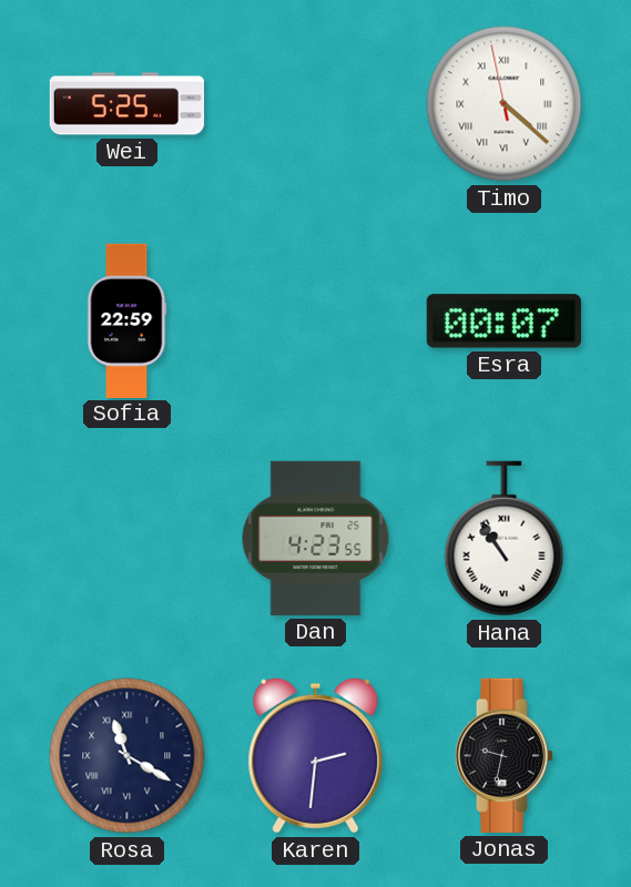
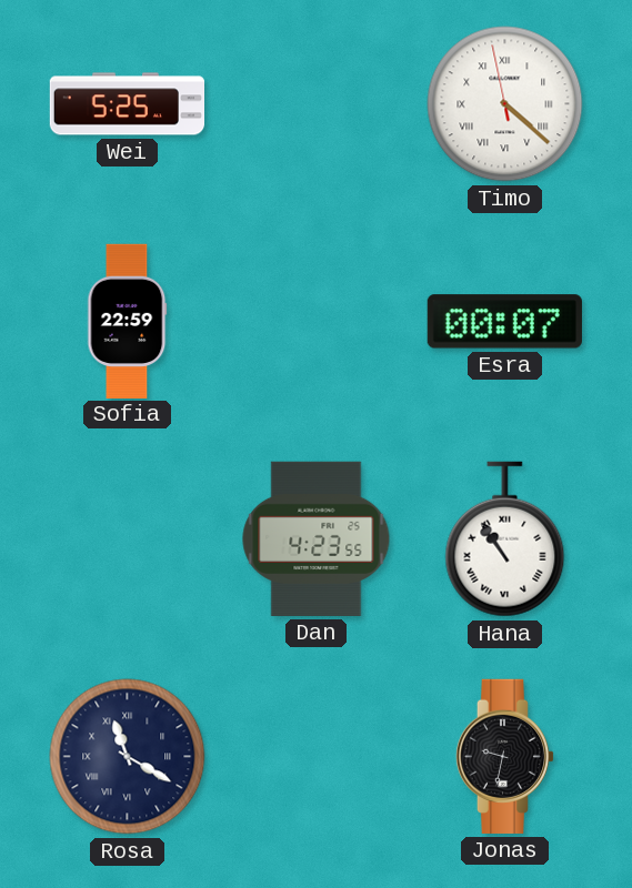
Karen: 2:31 -> none (316, 756)
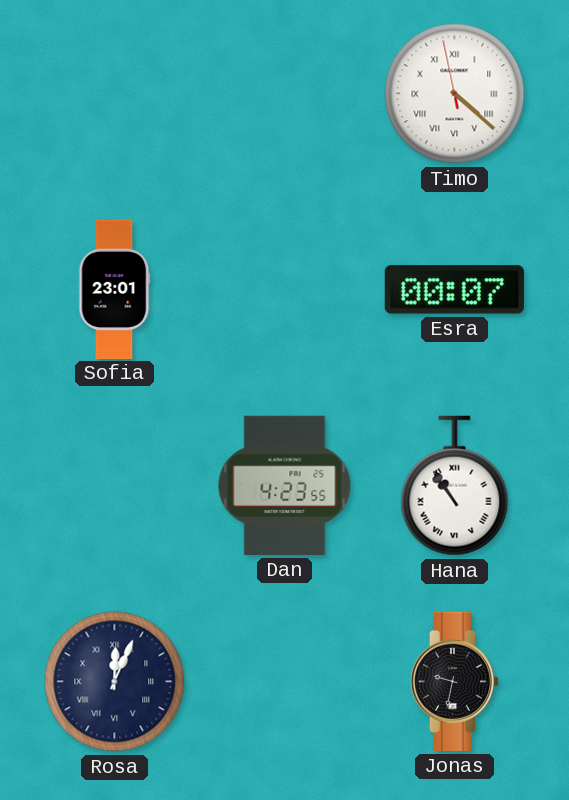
Wei: 5:25 -> none (127, 104)
Sofia: 22:59 -> 23:01 (115, 289)
Rosa: 11:20 -> 12:04 (115, 682)
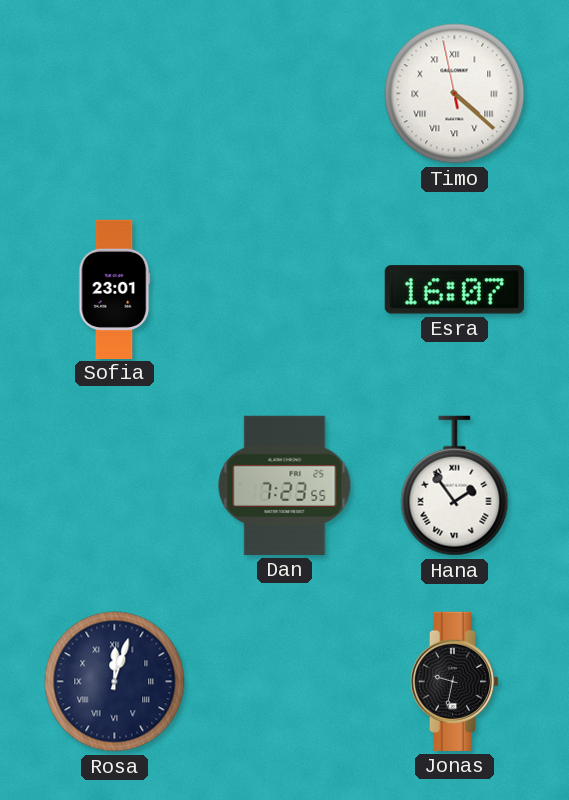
Esra: 00:07 -> 16:07 (454, 290)
Dan: 4:23 -> 7:23 (285, 485)
Hana: 10:54 -> 1:54 (455, 486)
Rosa: 12:04 -> 12:03 (115, 682)
